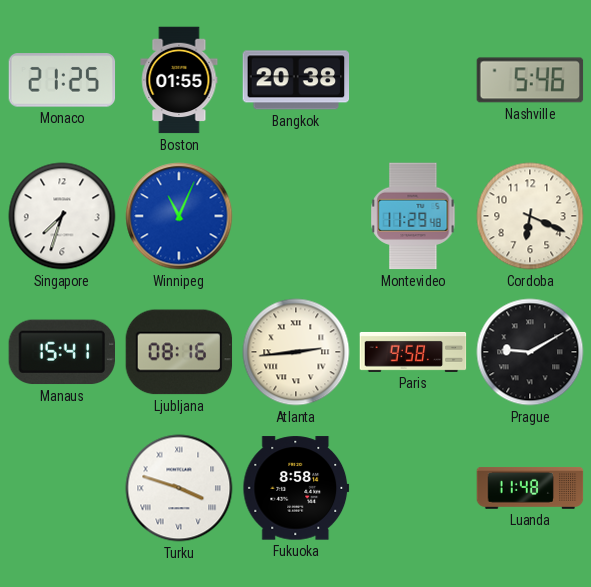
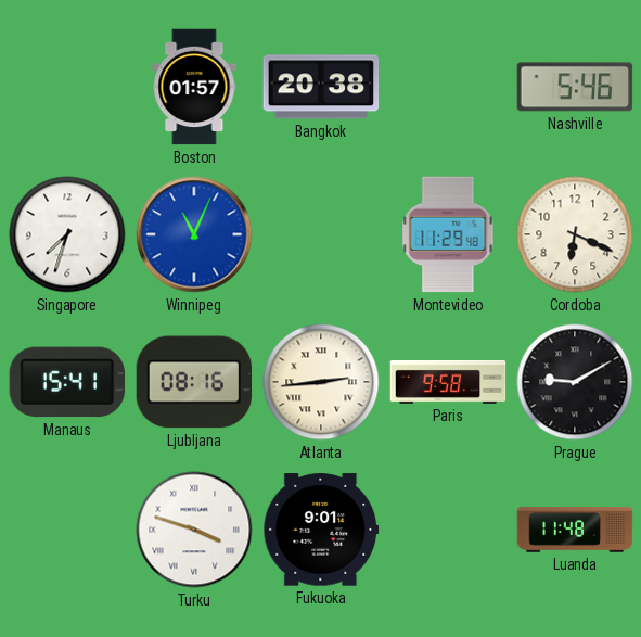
Monaco: 21:25 -> none (62, 80)
Boston: 01:55 -> 01:57 (194, 87)
Fukuoka: 8:58 -> 9:01 (321, 530)
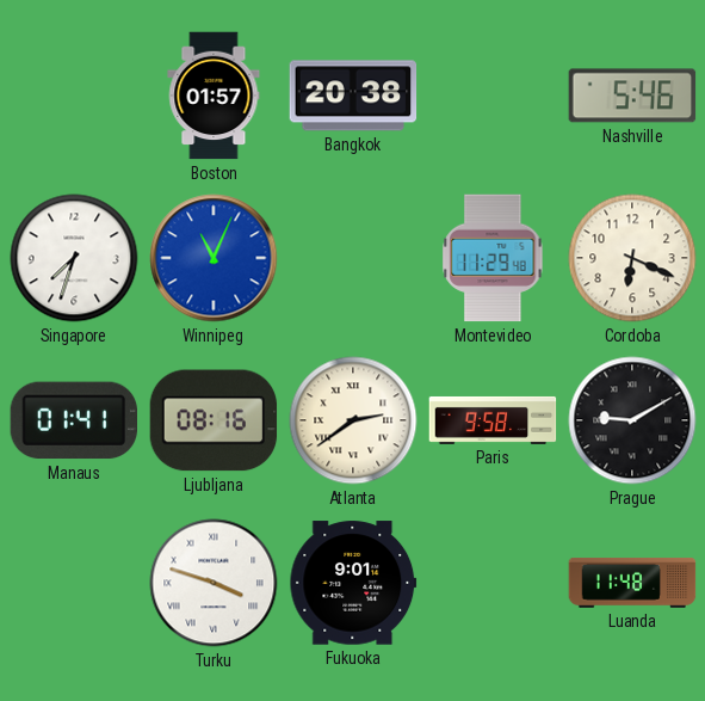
Manaus: 15:41 -> 01:41 (73, 420)
Atlanta: 2:44 -> 2:39 (353, 420)
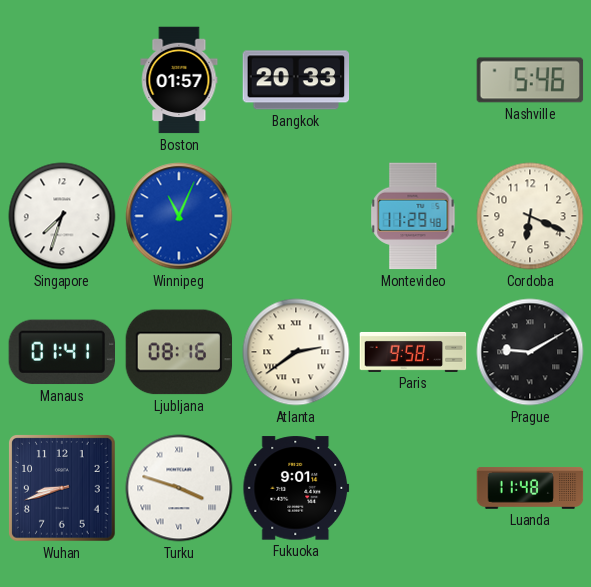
Bangkok: 20:38 -> 20:33 (296, 80)
Wuhan: none -> 8:42 (63, 489)
